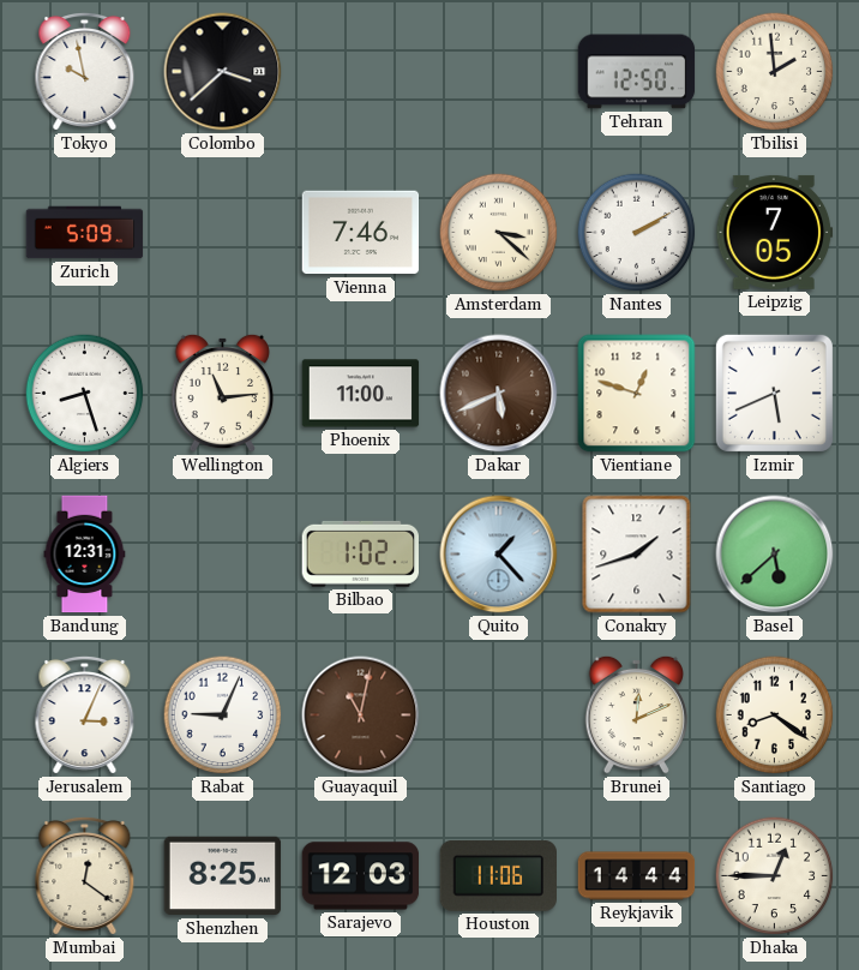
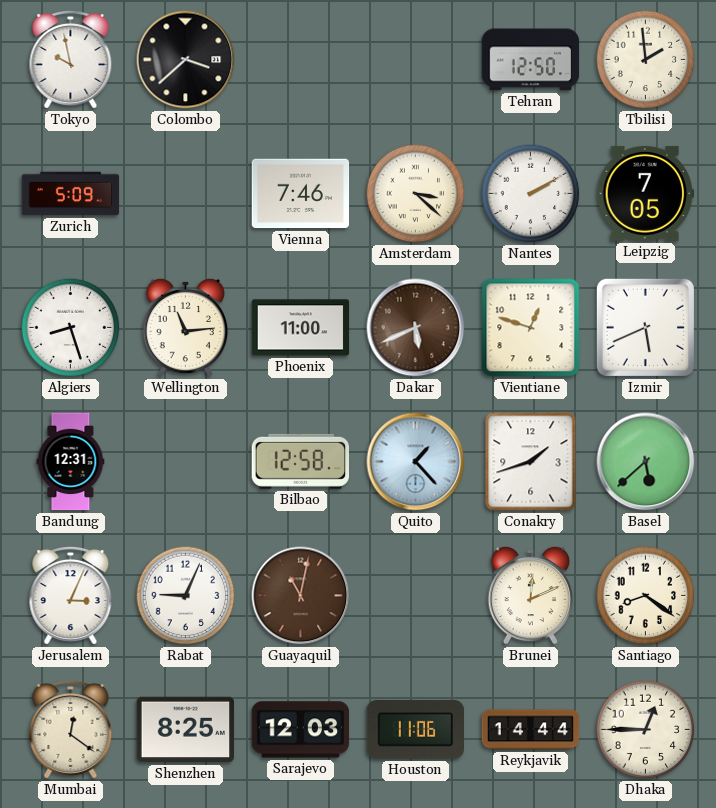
Bilbao: 1:02 -> 12:58 (300, 461)
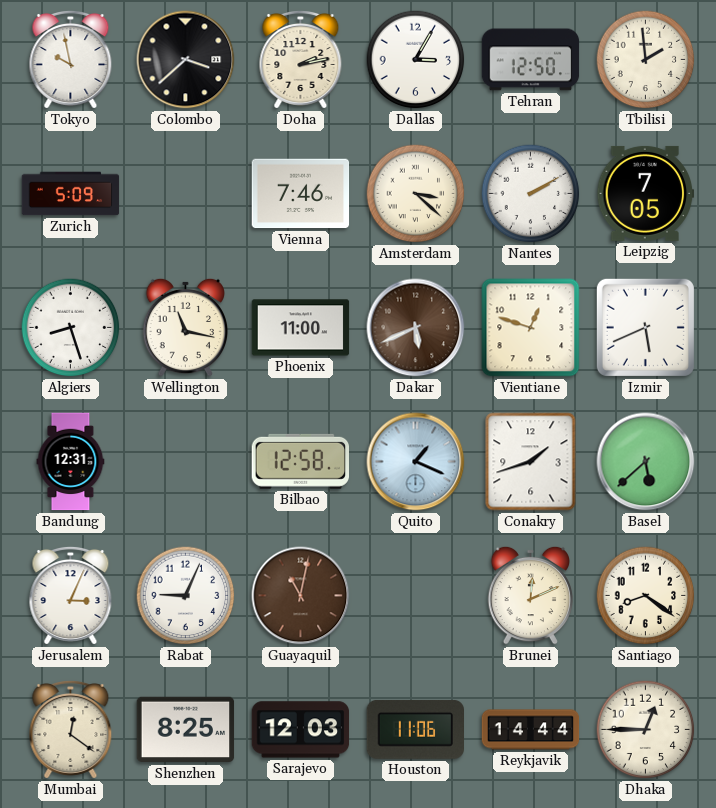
Doha: none -> 2:13 (301, 59)
Dallas: none -> 3:05 (416, 60)
Wellington: 11:14 -> 11:17 (186, 327)
Quito: 1:23 -> 1:19 (416, 462)
